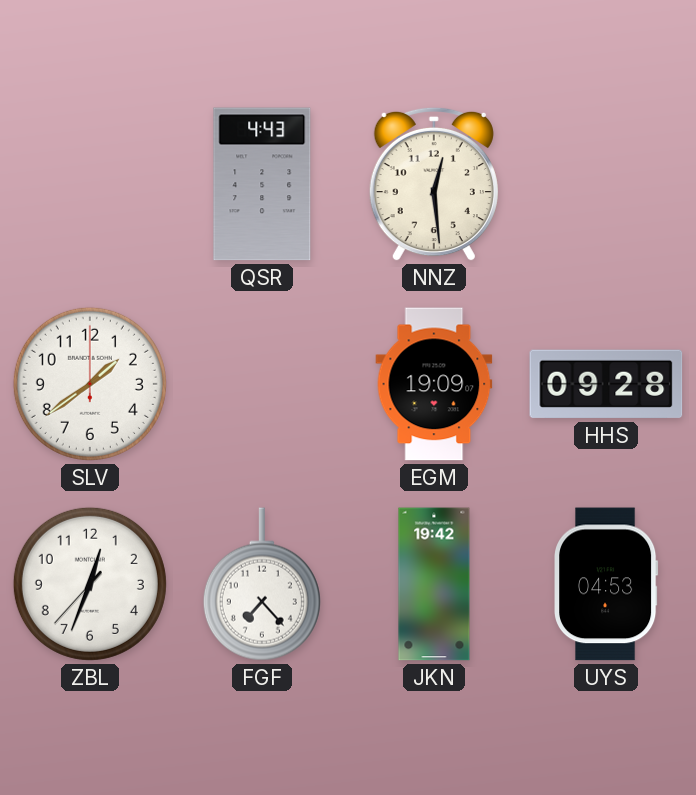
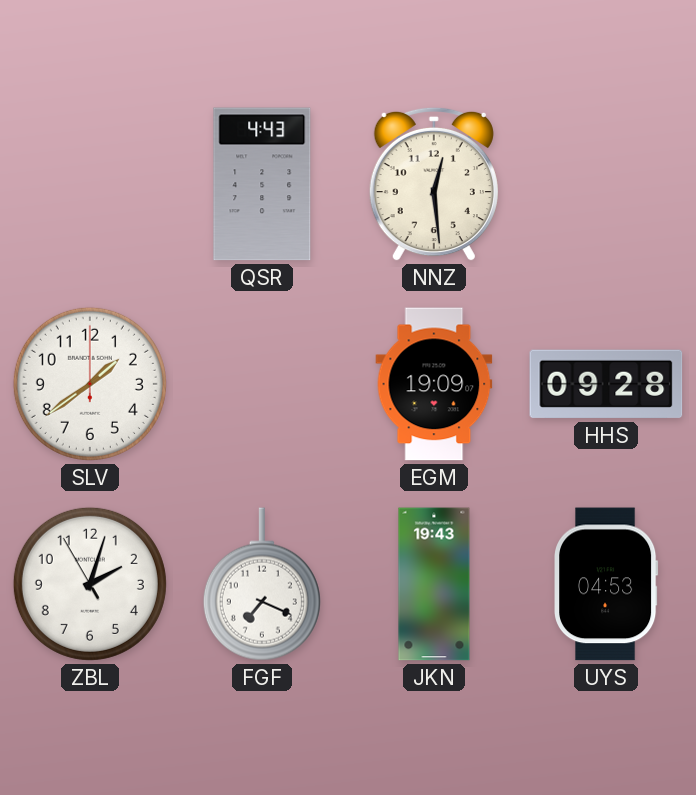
ZBL: 12:33 -> 2:02 (90, 584)
FGF: 7:23 -> 7:19 (262, 584)
JKN: 19:42 -> 19:43 (434, 584)
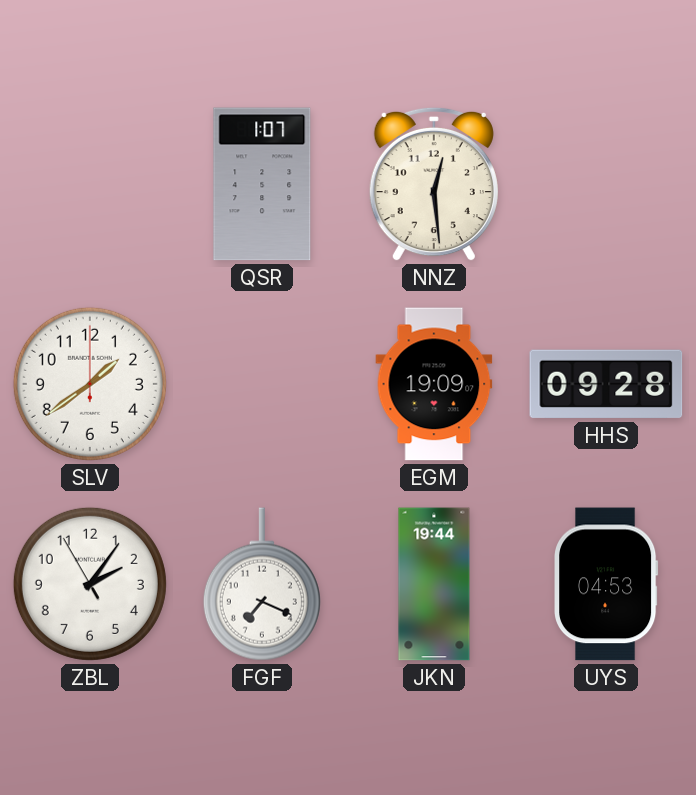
QSR: 4:43 -> 1:07 (262, 184)
ZBL: 2:02 -> 2:05 (90, 584)
JKN: 19:43 -> 19:44 (434, 584)
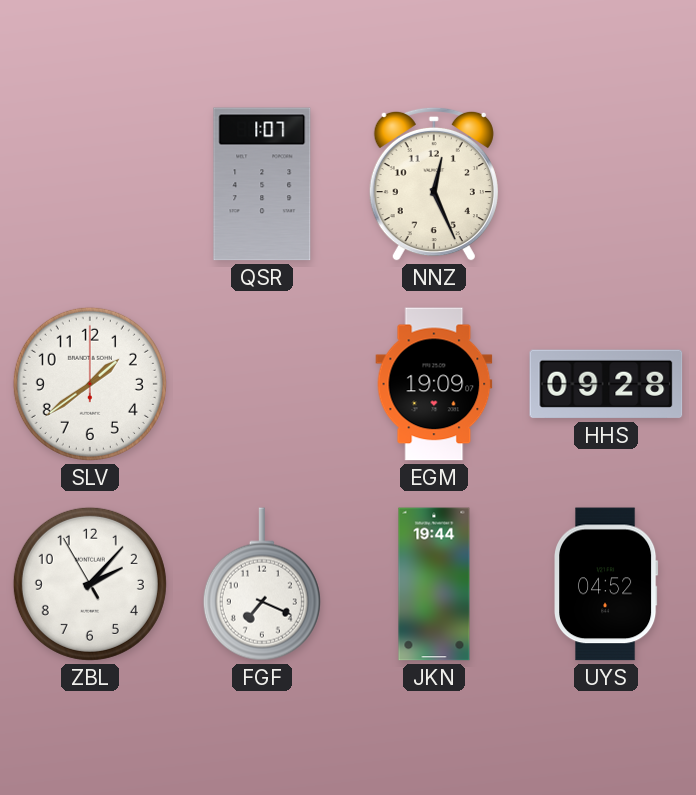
NNZ: 12:29 -> 12:26 (434, 184)
ZBL: 2:05 -> 2:06 (90, 584)
UYS: 04:53 -> 04:52 (607, 584)
